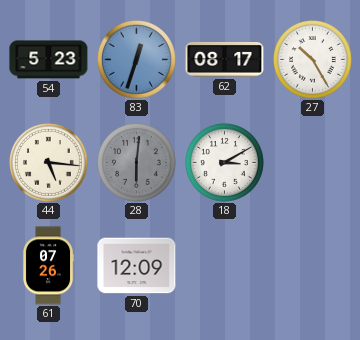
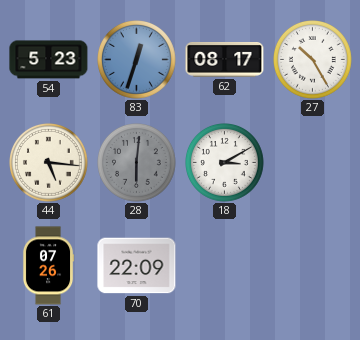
70: 12:09 -> 22:09 (137, 266)
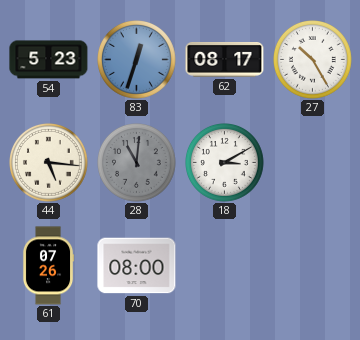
28: 6:01 -> 11:01 (137, 163)
70: 22:09 -> 08:00 (137, 266)
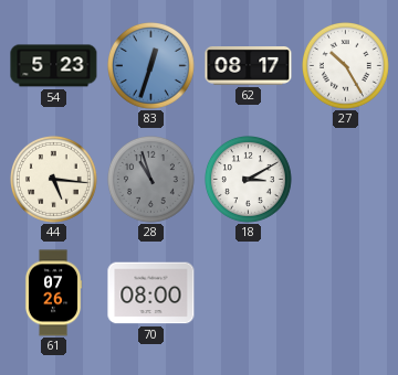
28: 11:01 -> 10:57 (151, 180)
